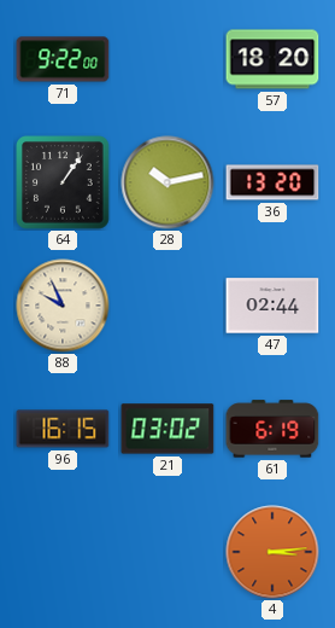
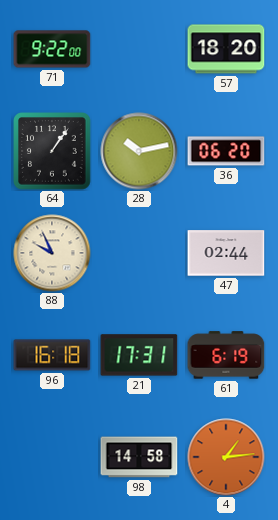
36: 13:20 -> 06:20 (226, 151)
96: 16:15 -> 16:18 (52, 355)
21: 03:02 -> 17:31 (139, 355)
98: none -> 14:58 (139, 457)
4: 3:14 -> 1:14 (226, 457)
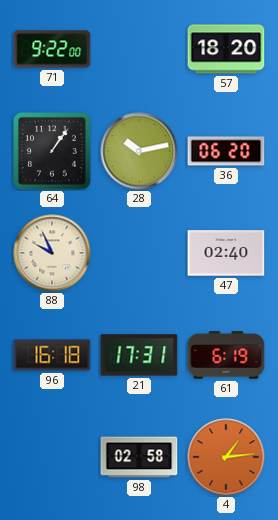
47: 02:44 -> 02:40 (226, 253)
98: 14:58 -> 02:58 (139, 457)
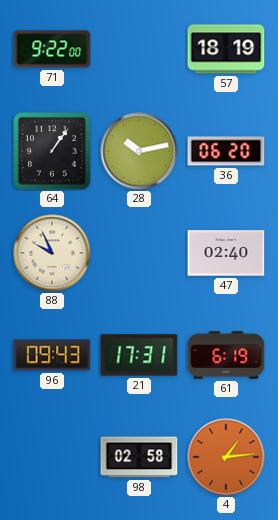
57: 18:20 -> 18:19 (226, 49)
96: 16:18 -> 09:43 (52, 355)
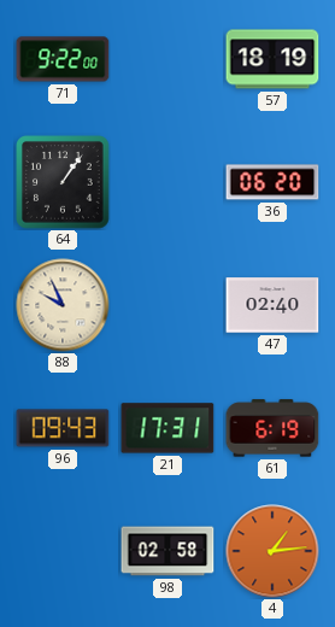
28: 10:13 -> none (139, 151)
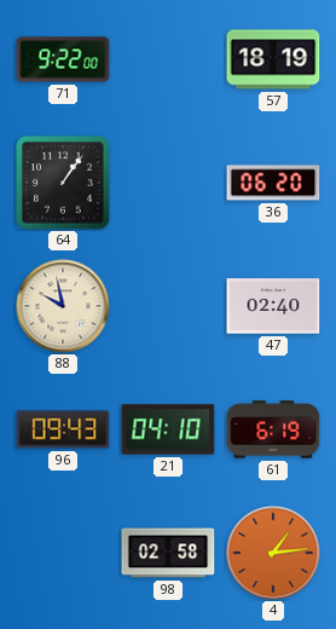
88: 9:56 -> 9:58 (63, 306)
21: 17:31 -> 04:10 (168, 429)
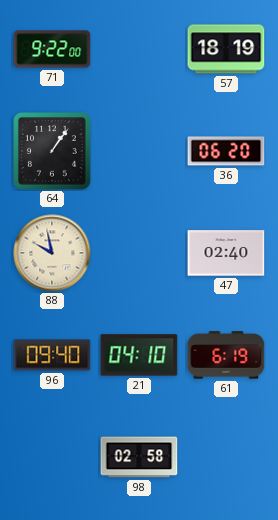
96: 09:43 -> 09:40 (52, 355)
4: 1:14 -> none (273, 553)
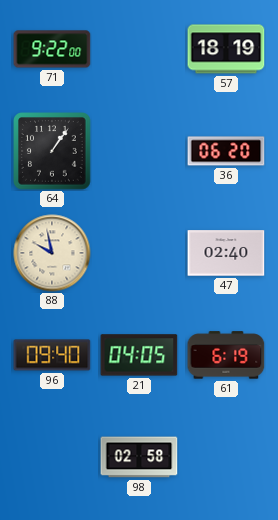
21: 04:10 -> 04:05 (139, 355)
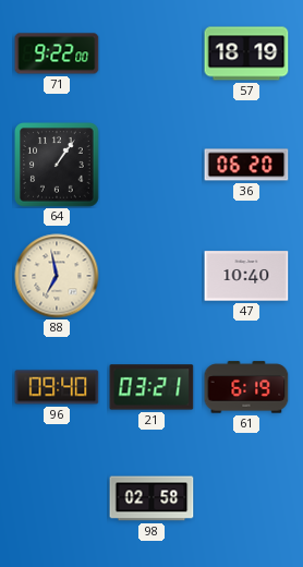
88: 9:58 -> 6:58 (57, 276)
47: 02:40 -> 10:40 (246, 276)
21: 04:05 -> 03:21 (152, 387)
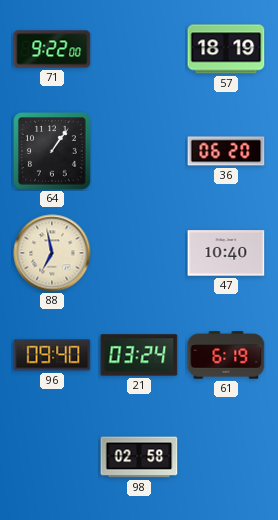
21: 03:21 -> 03:24 (139, 355)
